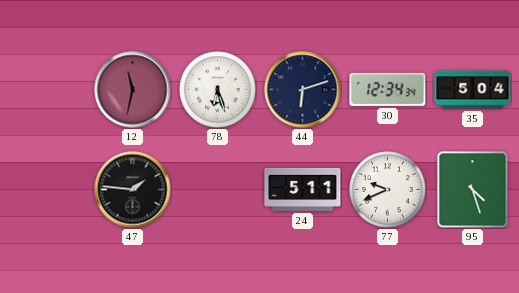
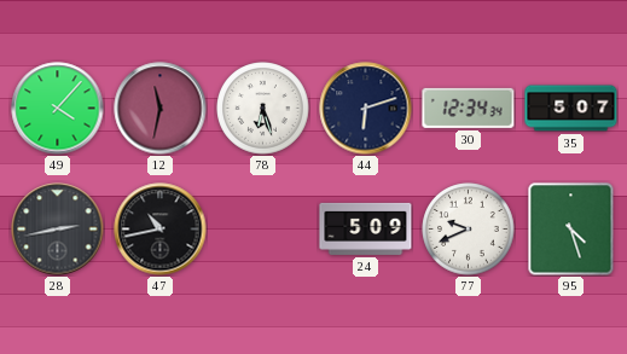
49: none -> 4:07 (58, 109)
35: 5:04 -> 5:07 (571, 109)
28: none -> 2:43 (58, 230)
47: 1:46 -> 10:43 (161, 230)
24: 5:11 -> 5:09 (366, 228)
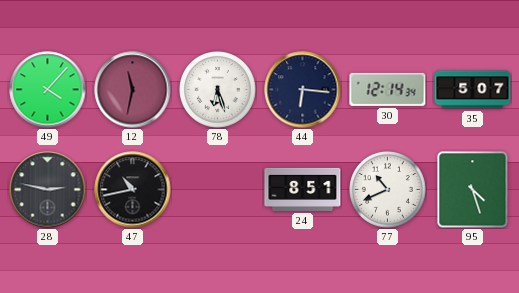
44: 6:12 -> 6:16 (303, 90)
30: 12:34 -> 12:14 (388, 89)
28: 2:43 -> 2:47 (48, 190)
24: 5:09 -> 8:51 (303, 189)
77: 9:41 -> 10:41 (388, 190)
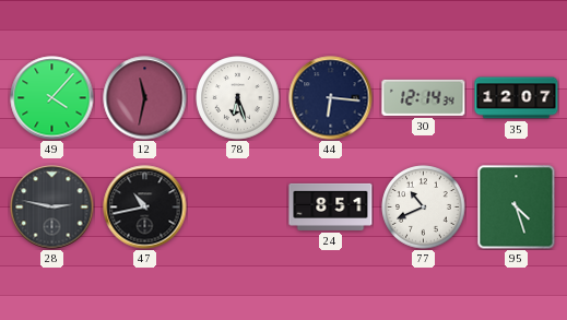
35: 5:07 -> 12:07 (517, 98)
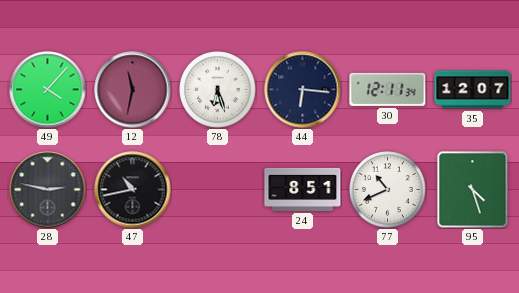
30: 12:14 -> 12:11 (388, 89)
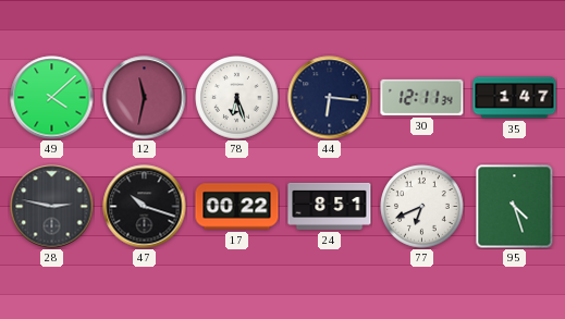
49: 4:07 -> 4:08 (52, 98)
35: 12:07 -> 1:47 (515, 98)
47: 10:43 -> 10:18 (145, 207)
17: none -> 00:22 (237, 207)
77: 10:41 -> 6:41 (422, 207)
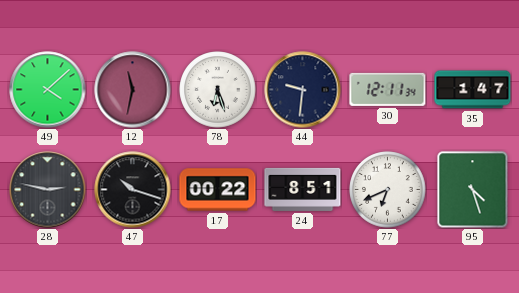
44: 6:16 -> 9:31 (303, 90)
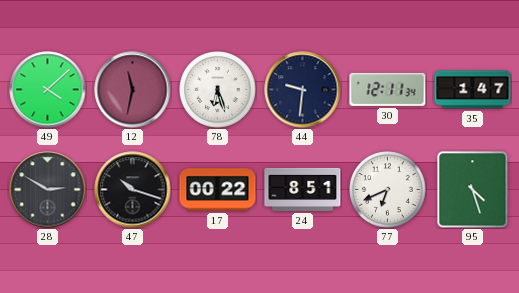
28: 2:47 -> 2:50 (48, 190)
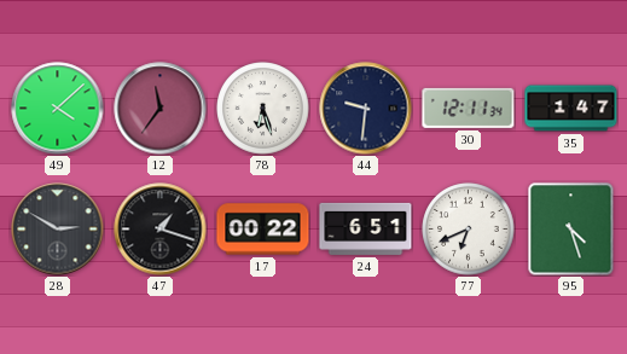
12: 11:32 -> 11:36 (161, 109)
47: 10:18 -> 1:18 (161, 230)
24: 8:51 -> 6:51 (366, 228)
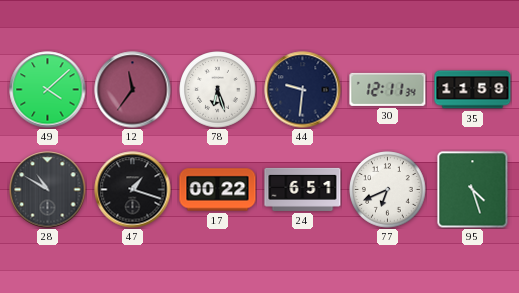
35: 1:47 -> 11:59 (473, 90)
28: 2:50 -> 10:50 (48, 190)
